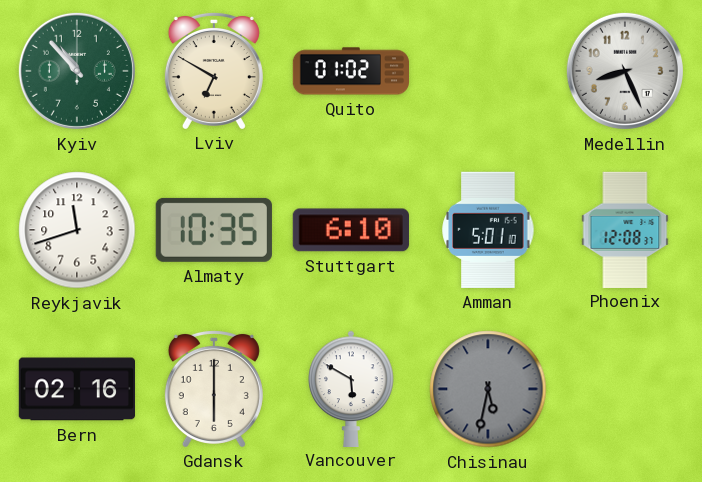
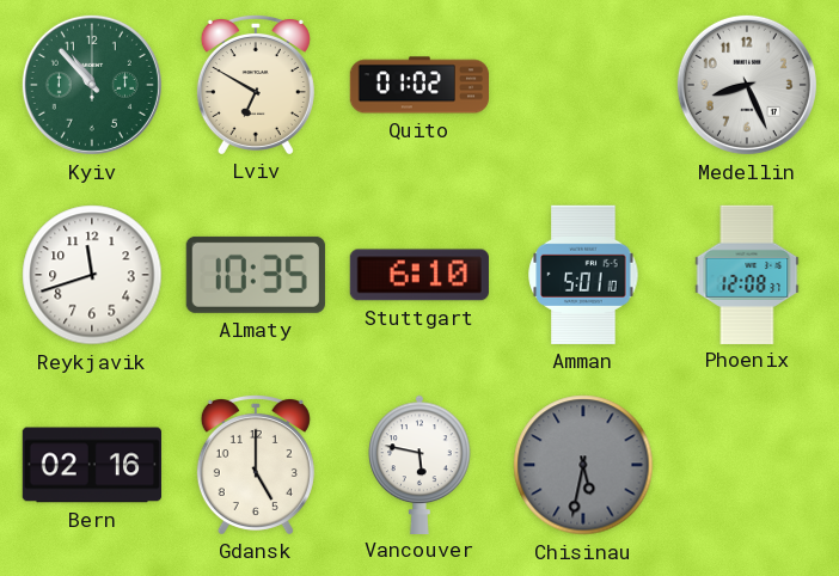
Gdansk: 6:00 -> 5:00 (256, 464)
Vancouver: 5:50 -> 5:47 (419, 464)
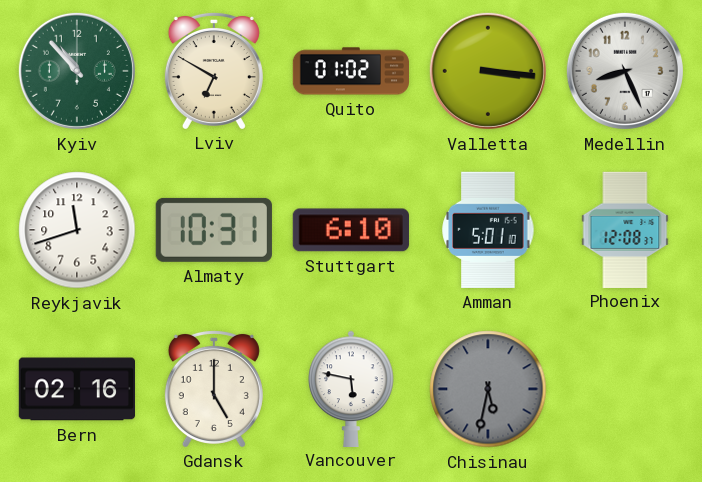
Valletta: none -> 3:16 (488, 71)
Almaty: 10:35 -> 10:31 (214, 230)
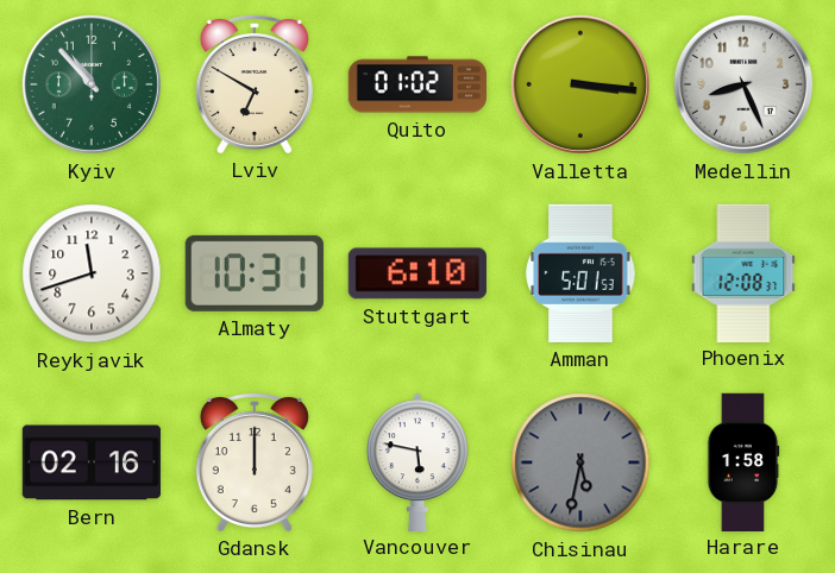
Amman: 5:01:10 -> 5:01:53 (580, 273)
Gdansk: 5:00 -> 12:00 (255, 461)
Harare: none -> 1:58 (743, 461)
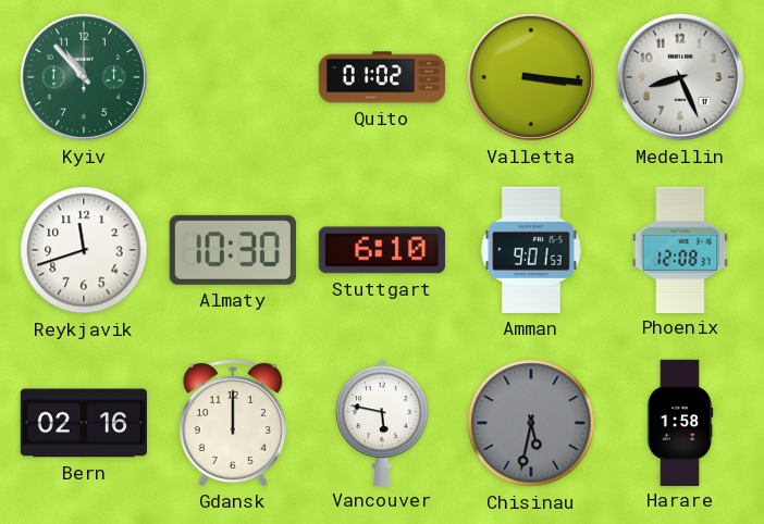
Lviv: 6:50 -> none (255, 83)
Almaty: 10:31 -> 10:30 (233, 250)
Amman: 5:01 -> 9:01 (531, 250)
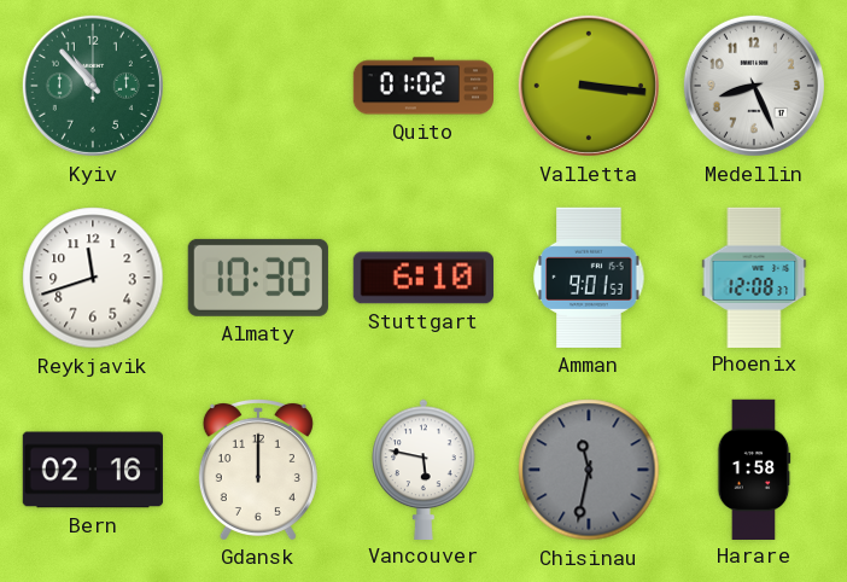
Chisinau: 5:32 -> 11:32 (589, 470)
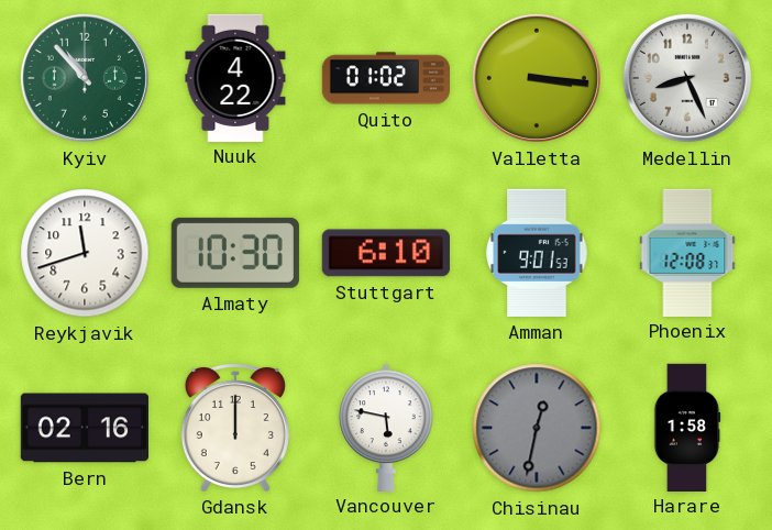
Nuuk: none -> 4:22 (235, 77)
Chisinau: 11:32 -> 12:32 (537, 428)
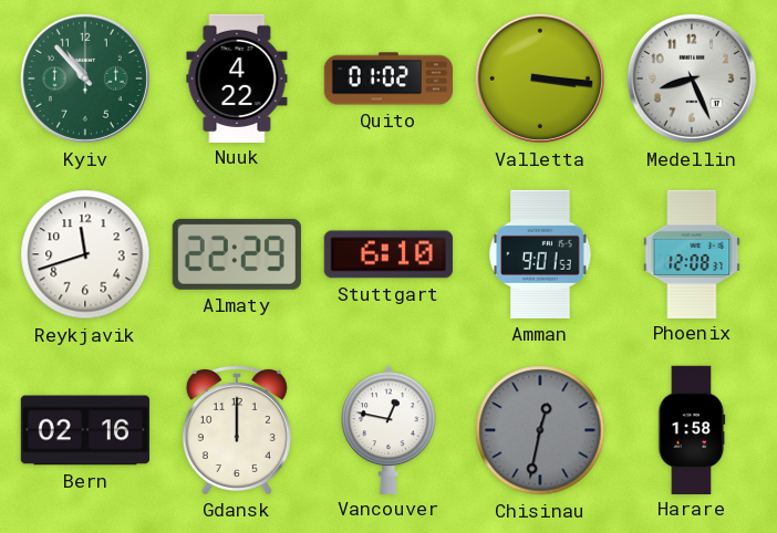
Almaty: 10:30 -> 22:29 (237, 254)
Vancouver: 5:47 -> 12:47 (388, 429)
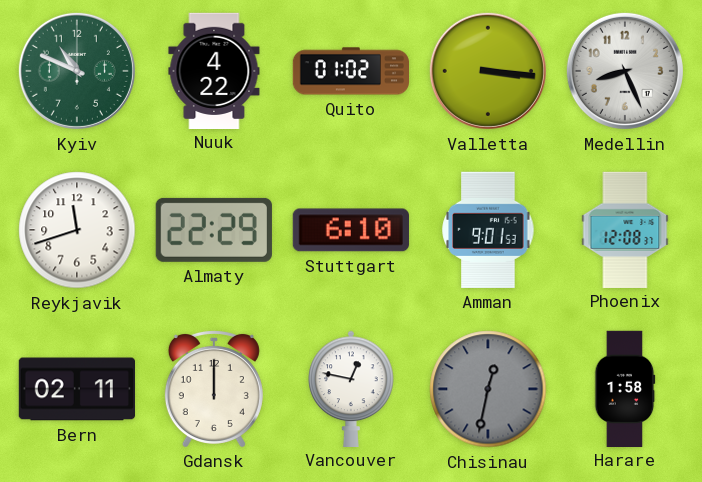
Kyiv: 10:53 -> 10:49 (77, 71)
Bern: 02:16 -> 02:11 (76, 389)
